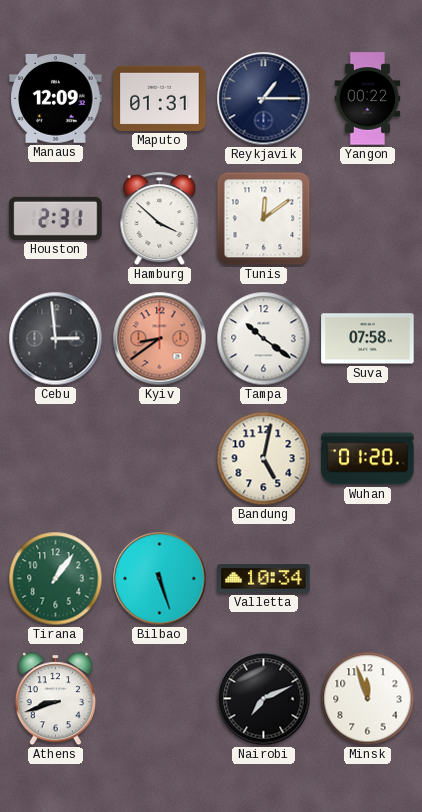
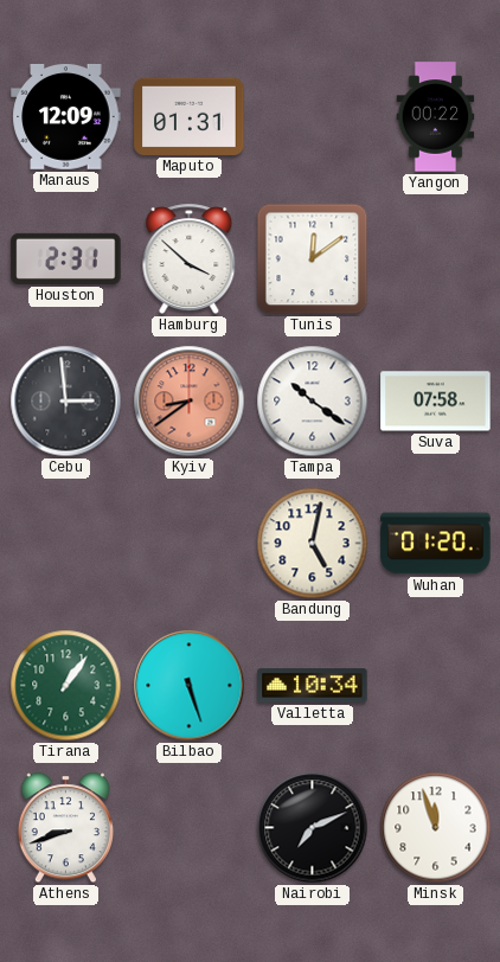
Reykjavik: 1:15 -> none (264, 99)
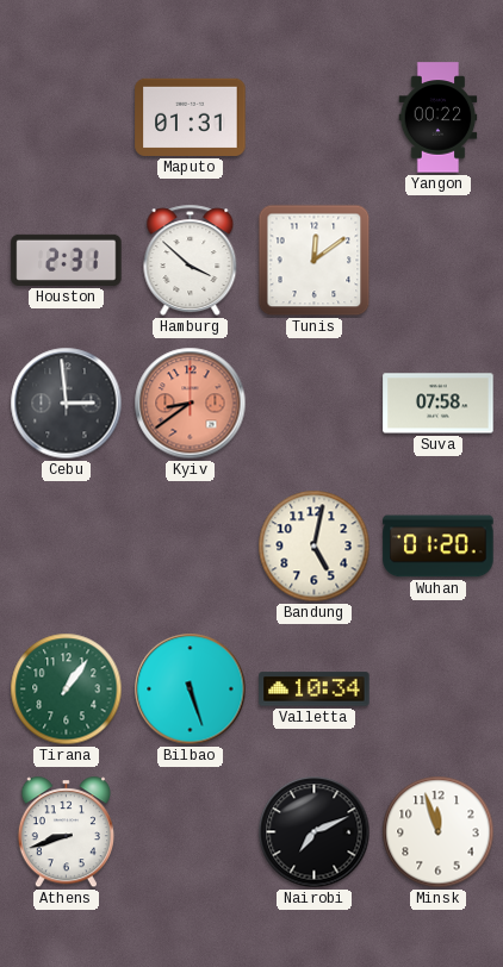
Manaus: 12:09 -> none (66, 116)
Tampa: 10:21 -> none (313, 402)
